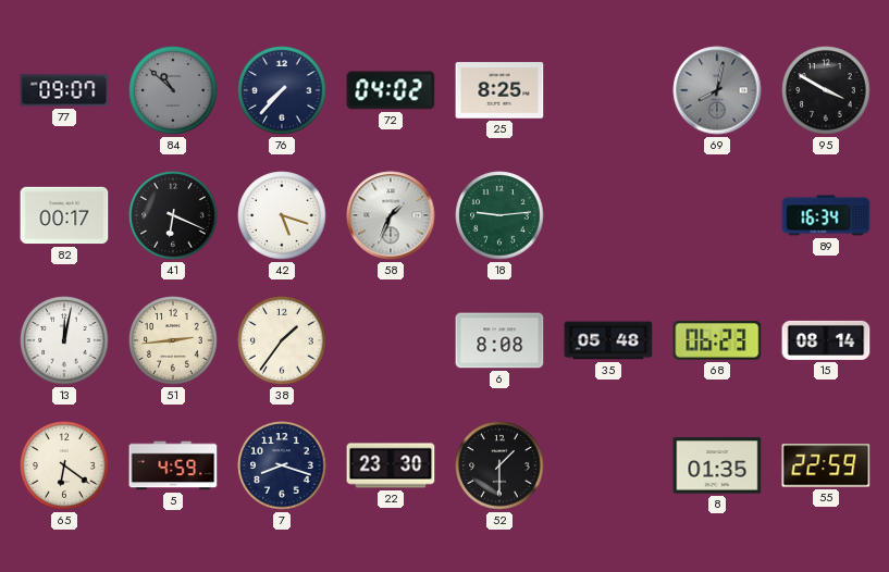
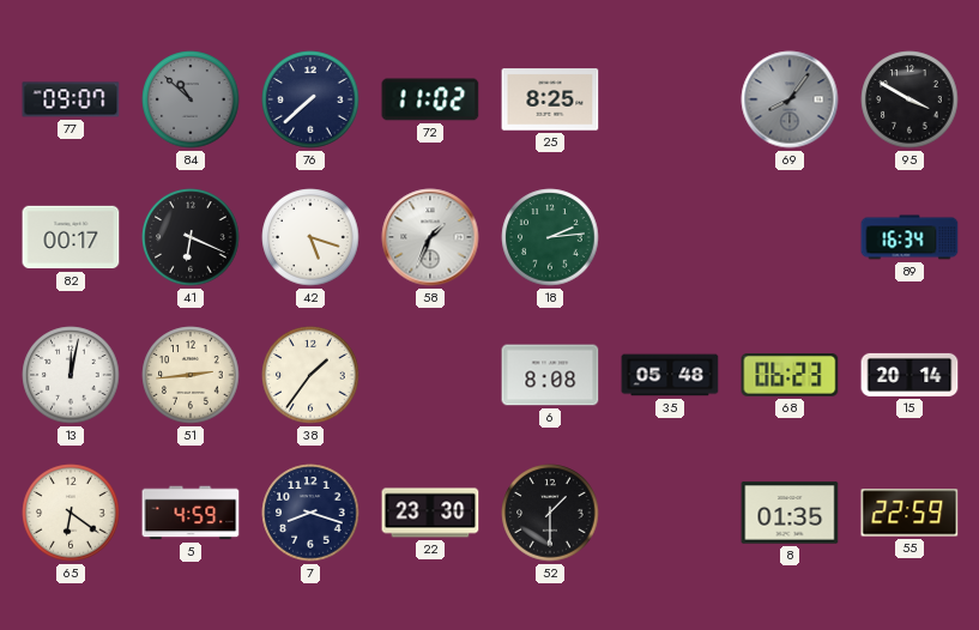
76: 7:37 -> 7:38 (310, 99)
72: 04:02 -> 11:02 (430, 99)
69: 8:02 -> 8:06 (790, 99)
18: 9:14 -> 2:14 (550, 237)
15: 08:14 -> 20:14 (909, 375)
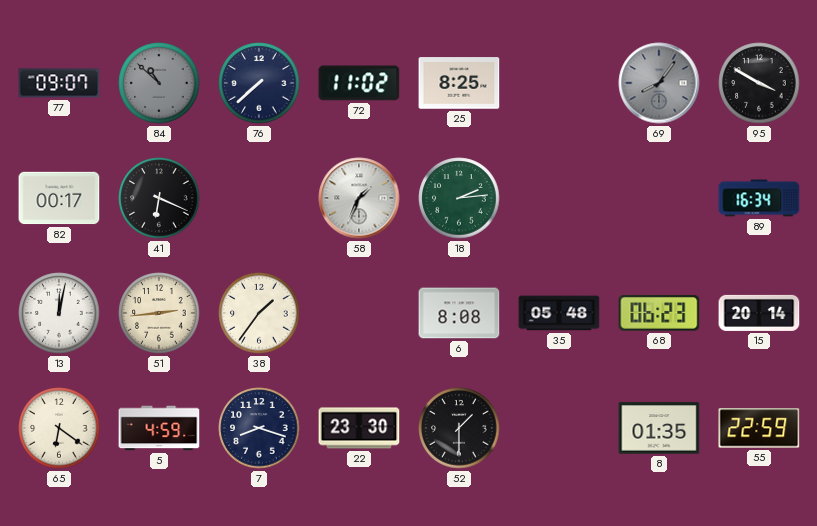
42: 5:18 -> none (310, 237)
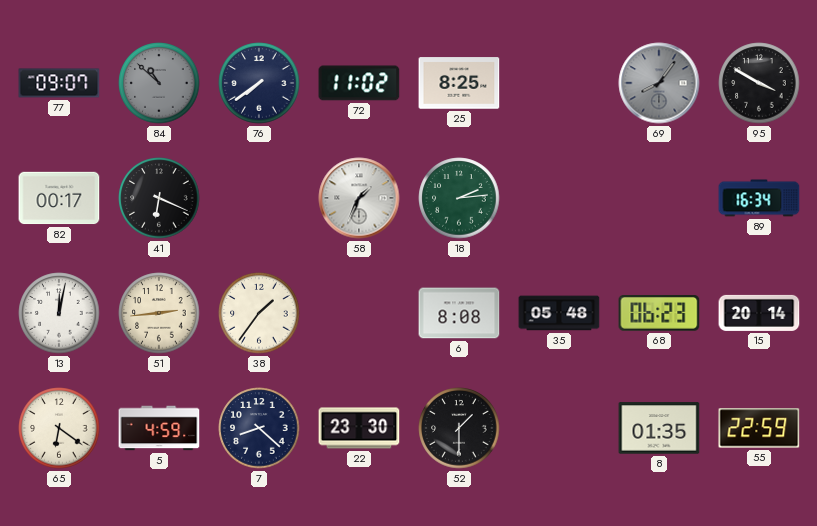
76: 7:38 -> 7:39 (259, 83)
7: 8:18 -> 8:22 (259, 428)
